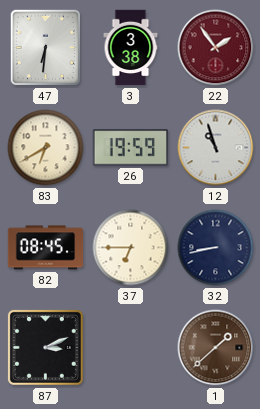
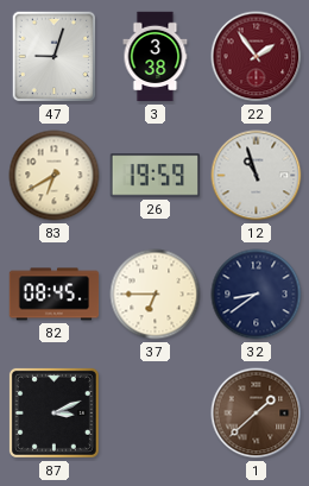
47: 6:31 -> 9:03 (55, 57)
32: 8:43 -> 8:39 (257, 295)
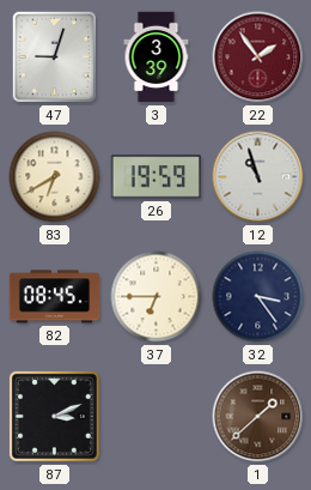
3: 3:38 -> 3:39 (157, 58)
32: 8:39 -> 3:24 (258, 297)
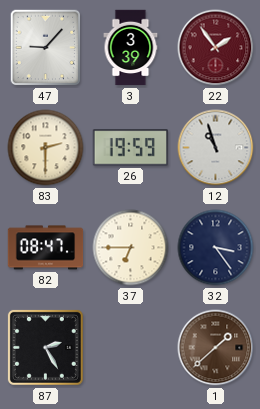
47: 9:03 -> 9:07 (46, 48)
83: 6:40 -> 2:30 (46, 148)
82: 08:45 -> 08:47 (46, 248)
87: 3:11 -> 2:25 (45, 347)
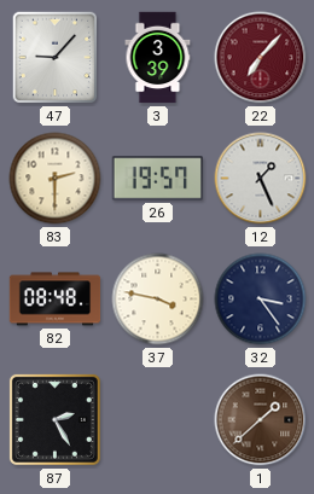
22: 1:54 -> 7:07 (261, 58)
26: 19:59 -> 19:57 (157, 179)
12: 10:57 -> 1:26 (261, 179)
82: 08:47 -> 08:48 (56, 300)
37: 6:45 -> 3:47 (158, 300)
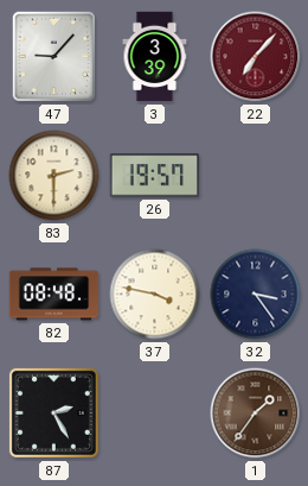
12: 1:26 -> none (261, 179)
1: 1:38 -> 1:36 (256, 414)
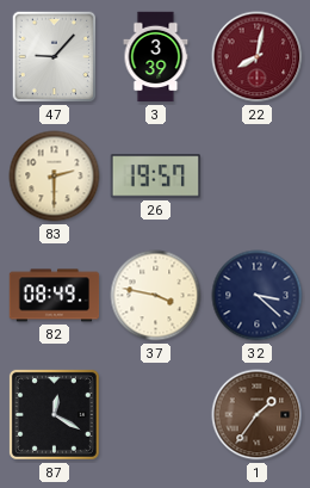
22: 7:07 -> 8:02 (258, 57)
82: 08:48 -> 08:49 (55, 296)
32: 3:24 -> 3:22 (258, 296)
87: 2:25 -> 12:20 (54, 414)
